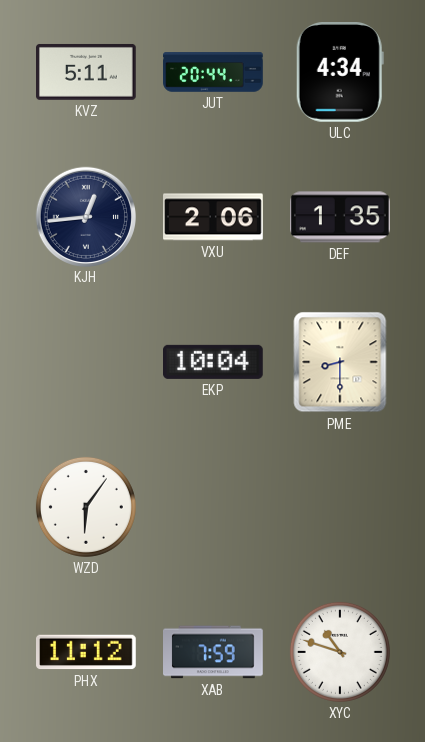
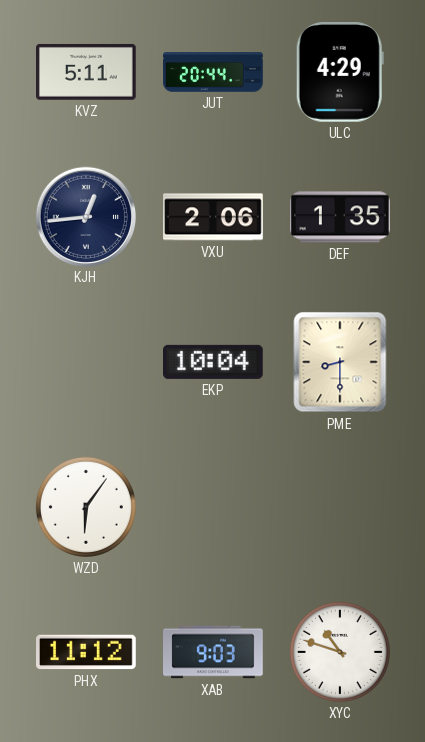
ULC: 4:34 -> 4:29 (340, 73)
XAB: 7:59 -> 9:03 (214, 652)
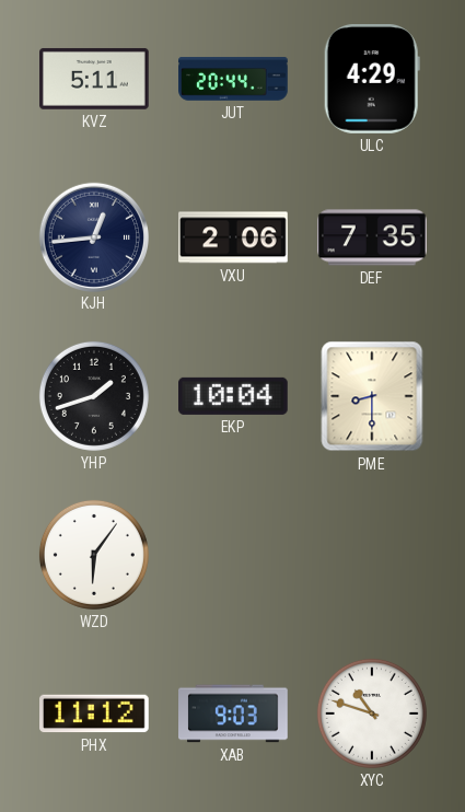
DEF: 1:35 -> 7:35 (373, 237)
YHP: none -> 1:42 (94, 396)
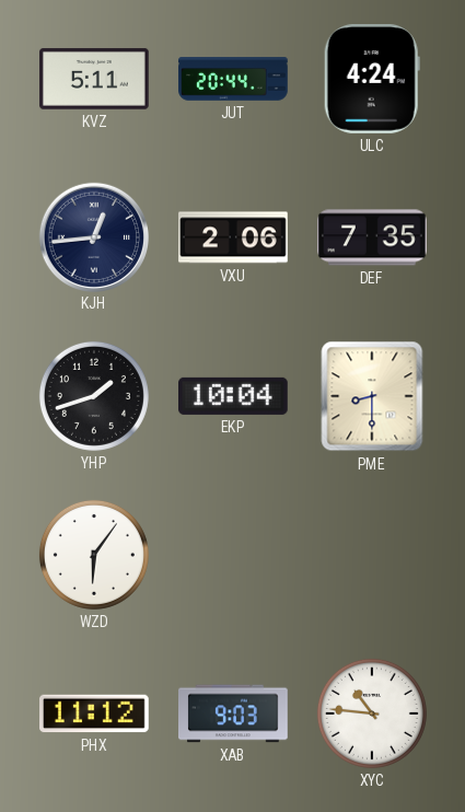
ULC: 4:29 -> 4:24 (372, 80)
XYC: 10:48 -> 10:46 (372, 714)
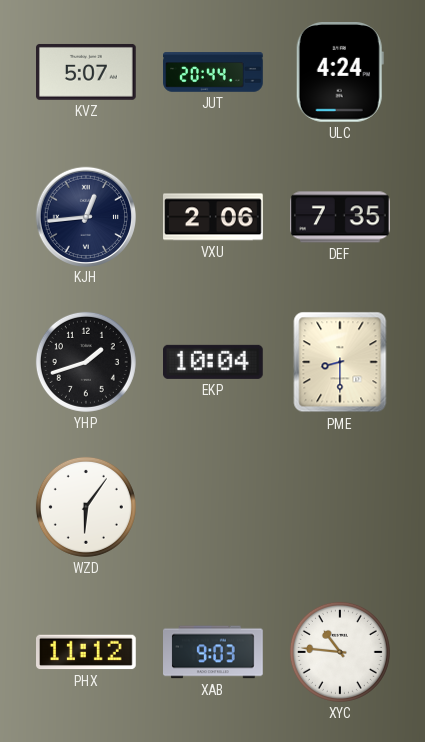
KVZ: 5:11 -> 5:07 (87, 72)
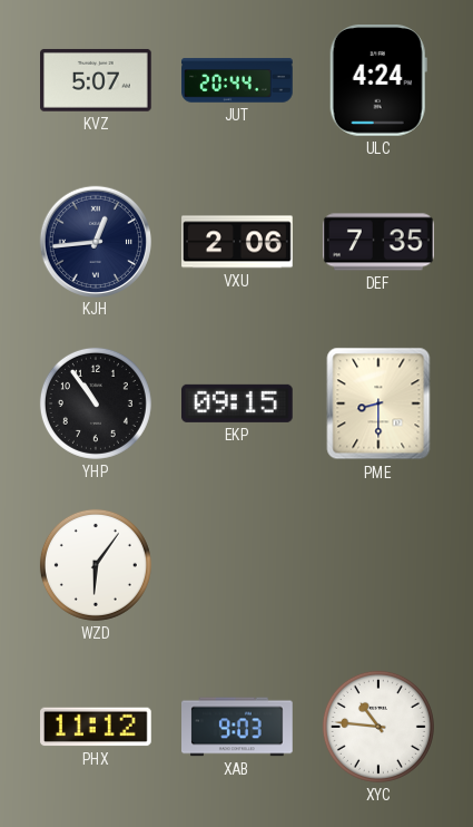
YHP: 1:42 -> 10:54 (96, 403)
EKP: 10:04 -> 09:15 (238, 403)
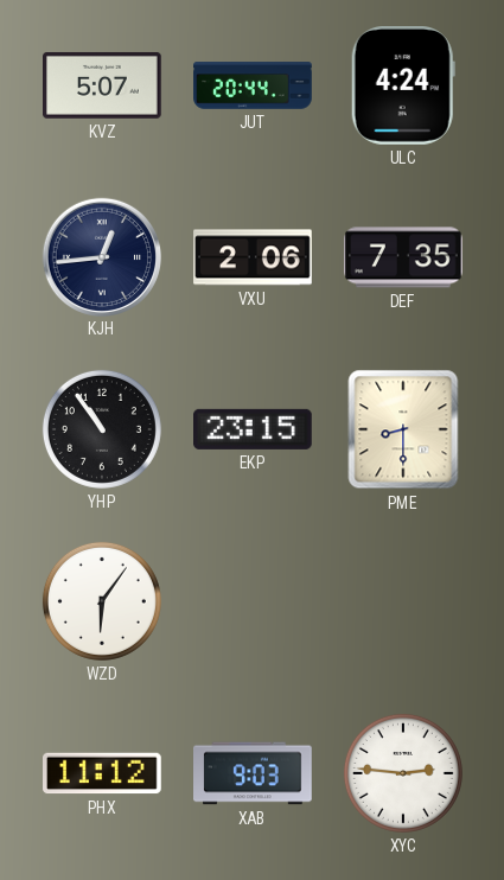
EKP: 09:15 -> 23:15 (254, 429)
XYC: 10:46 -> 2:46 (403, 773)
